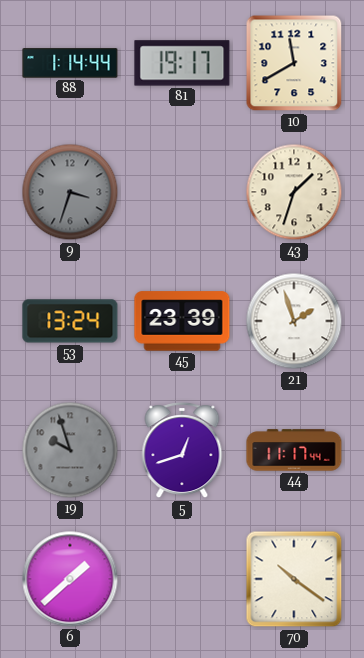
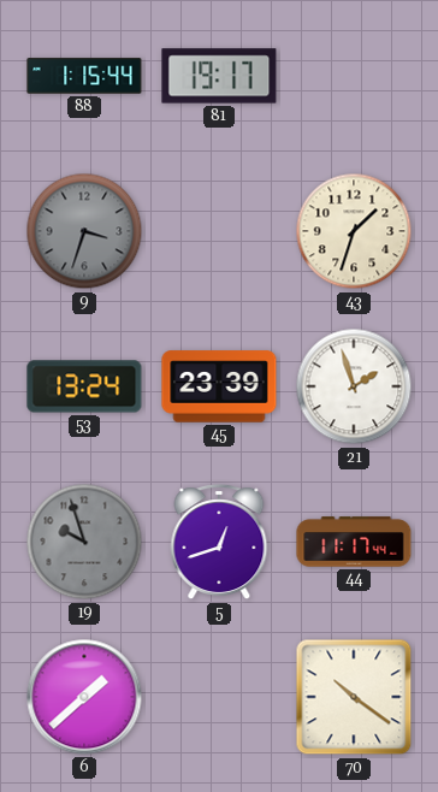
88: 1:14 -> 1:15 (84, 76)
10: 11:40 -> none (294, 63)
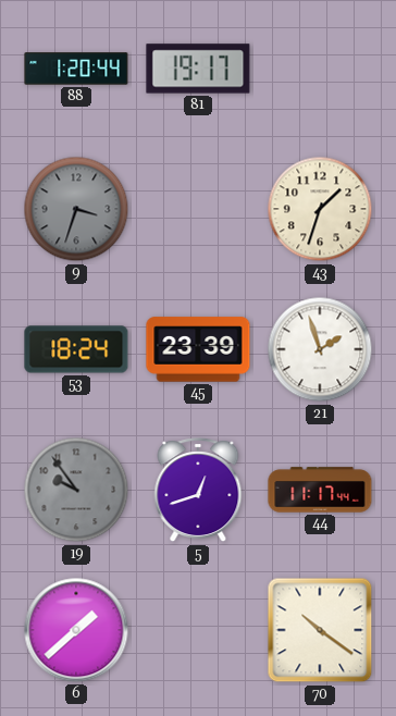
88: 1:15 -> 1:20 (76, 69)
53: 13:24 -> 18:24 (76, 349)
19: 9:57 -> 9:54 (76, 490)
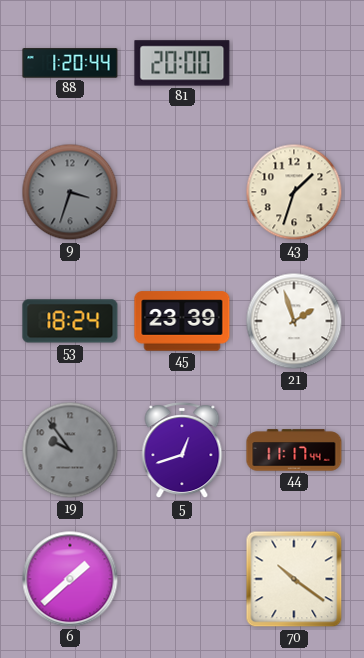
81: 19:17 -> 20:00 (182, 63)
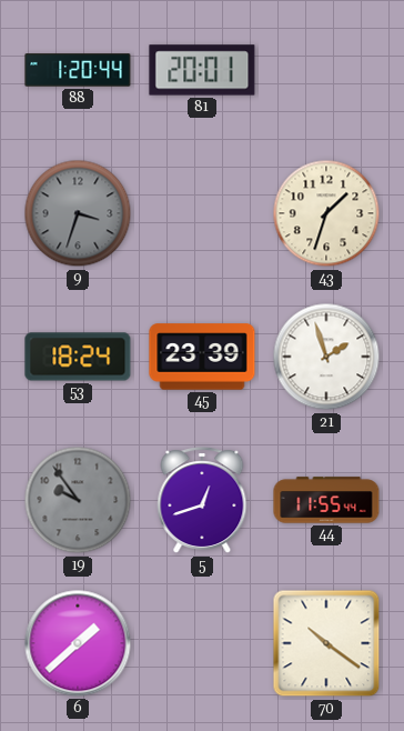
81: 20:00 -> 20:01 (202, 70)
44: 11:17 -> 11:55 (326, 500)
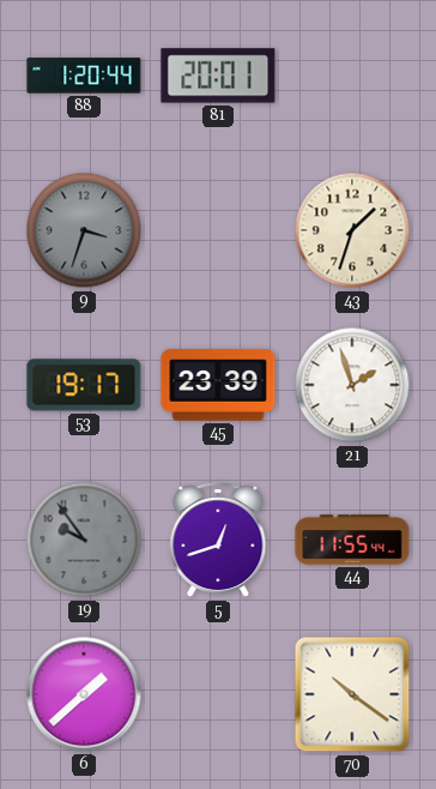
53: 18:24 -> 19:17 (84, 385)
